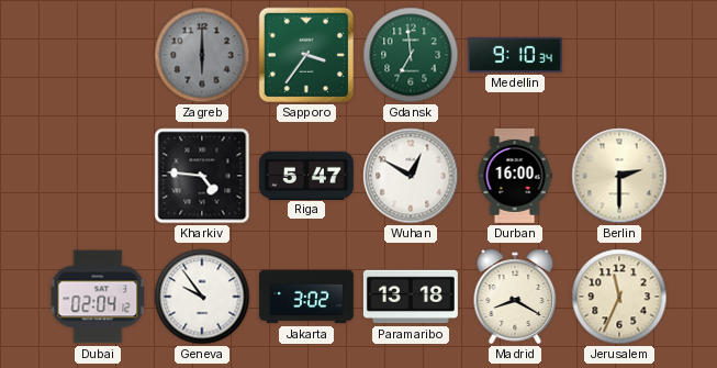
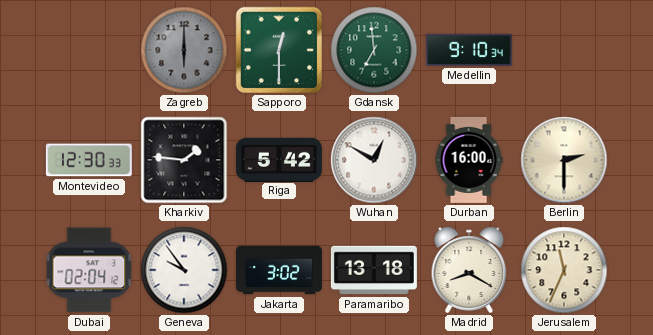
Sapporo: 3:36 -> 12:30 (279, 50)
Montevideo: none -> 12:30 (89, 160)
Kharkiv: 4:46 -> 1:46 (184, 160)
Riga: 5:47 -> 5:42 (279, 159)
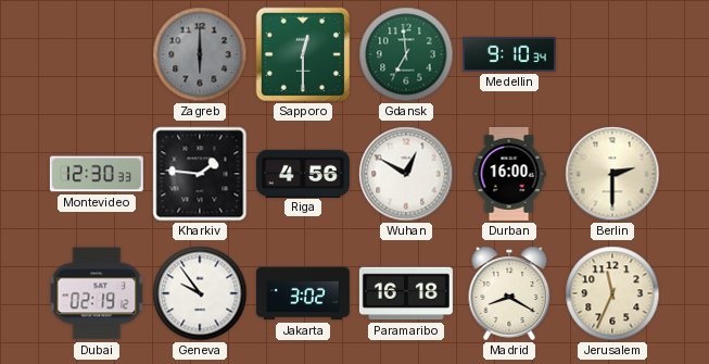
Riga: 5:42 -> 4:56 (303, 173)
Dubai: 02:04 -> 02:19 (97, 293)
Paramaribo: 13:18 -> 16:18 (406, 293)
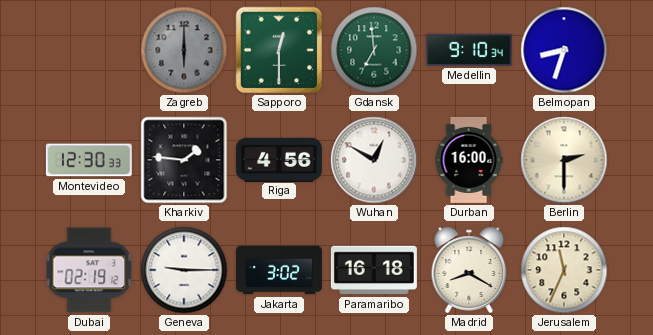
Belmopan: none -> 8:33 (564, 50)
Geneva: 9:54 -> 9:15 (184, 270)
